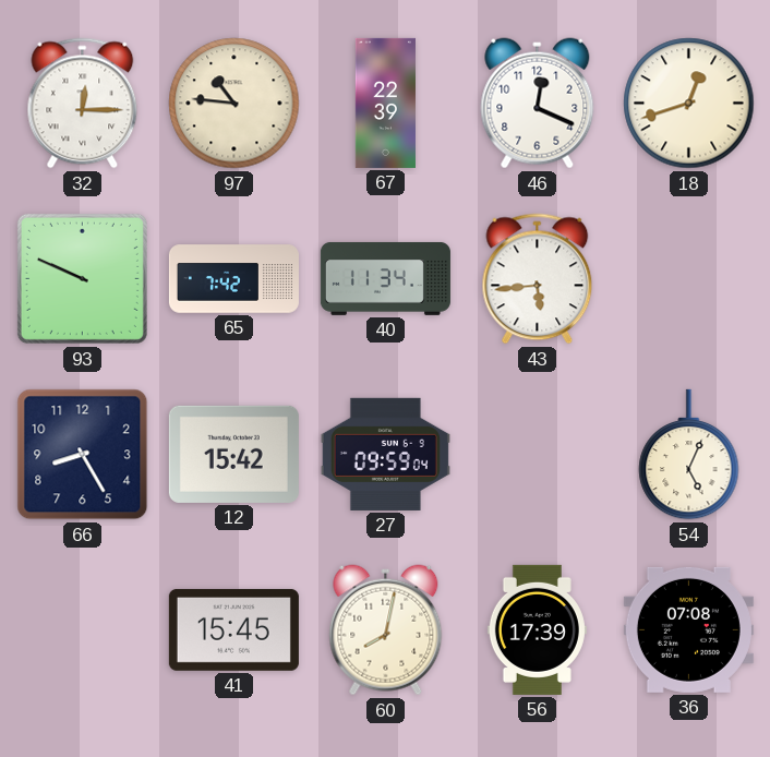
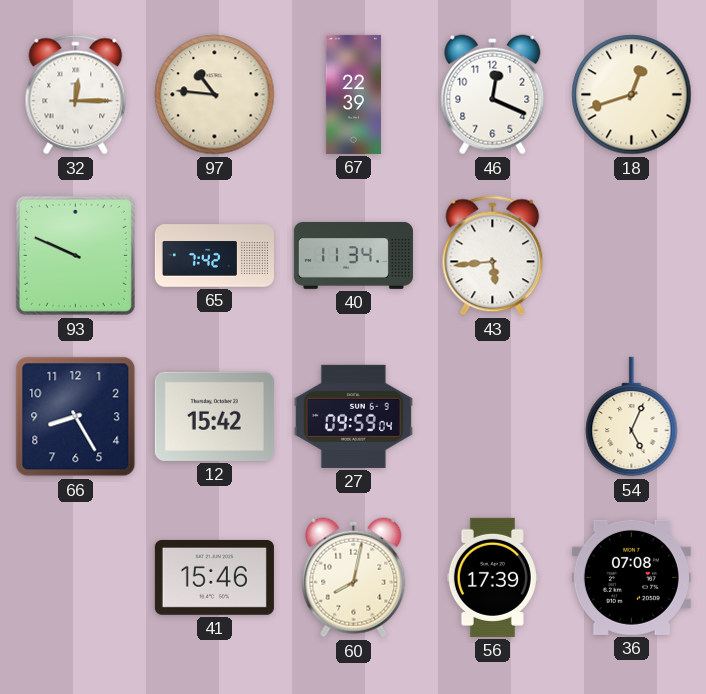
41: 15:45 -> 15:46 (214, 577)
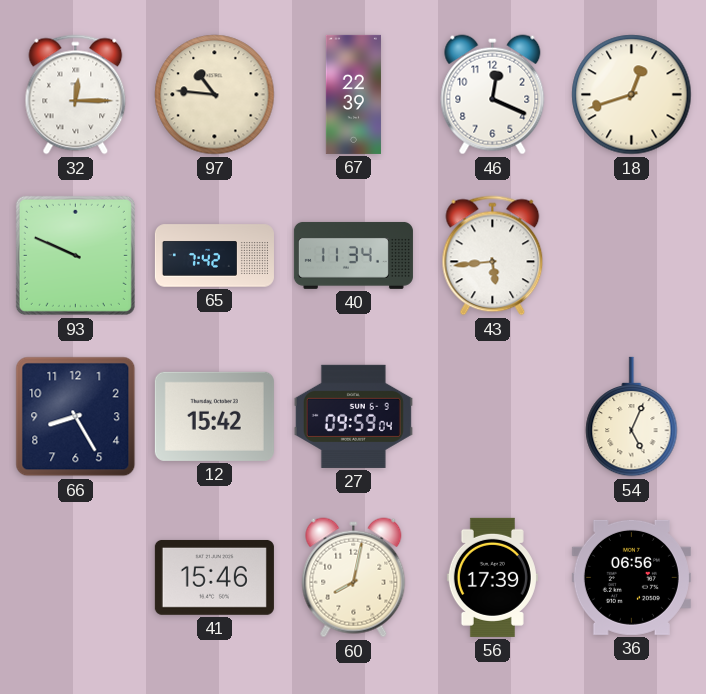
36: 07:08 -> 06:56 (631, 577)
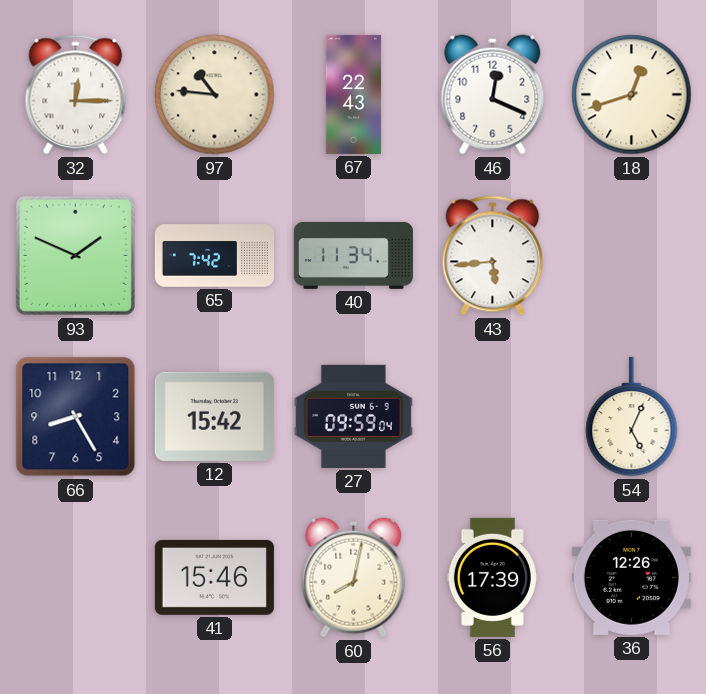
67: 22:39 -> 22:43 (353, 94)
93: 9:49 -> 1:49 (75, 255)
36: 06:56 -> 12:26 (631, 577)
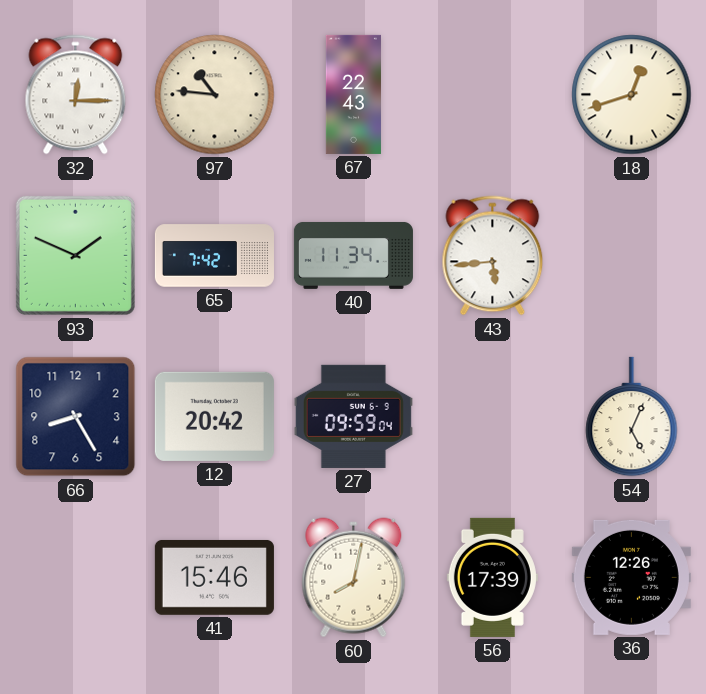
46: 12:19 -> none (493, 95)
12: 15:42 -> 20:42 (214, 416)
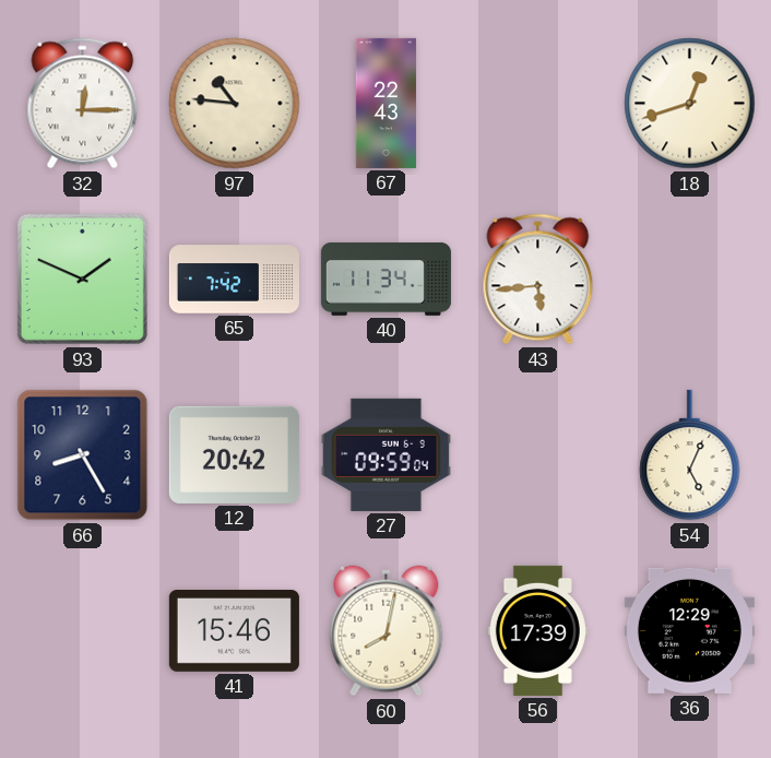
36: 12:26 -> 12:29 (689, 630)
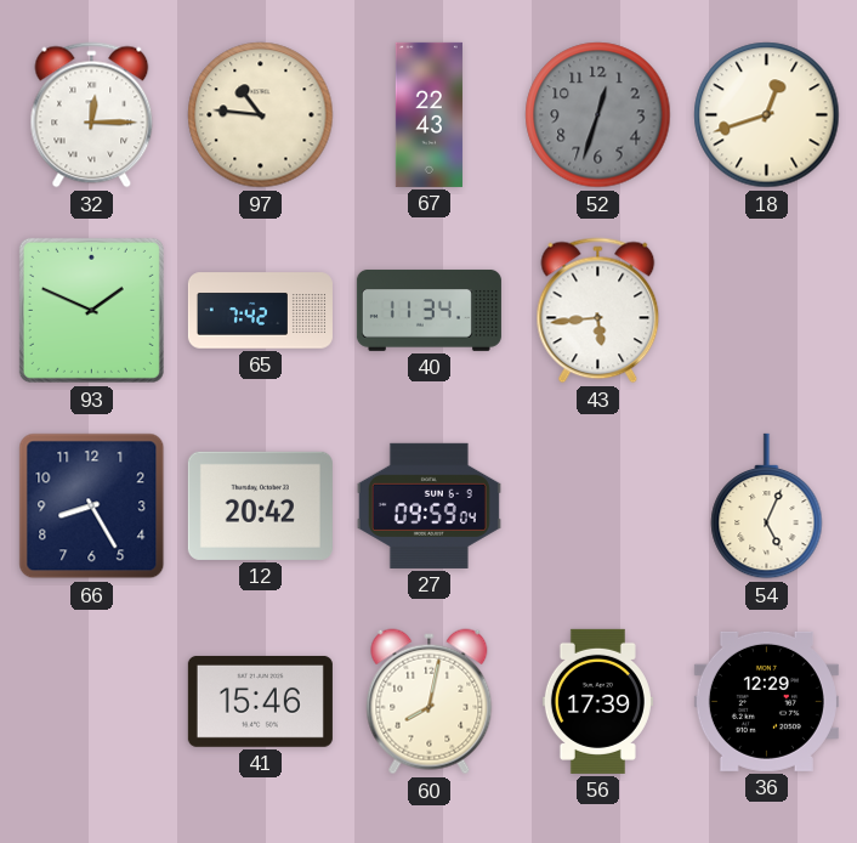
52: none -> 12:33 (598, 115)
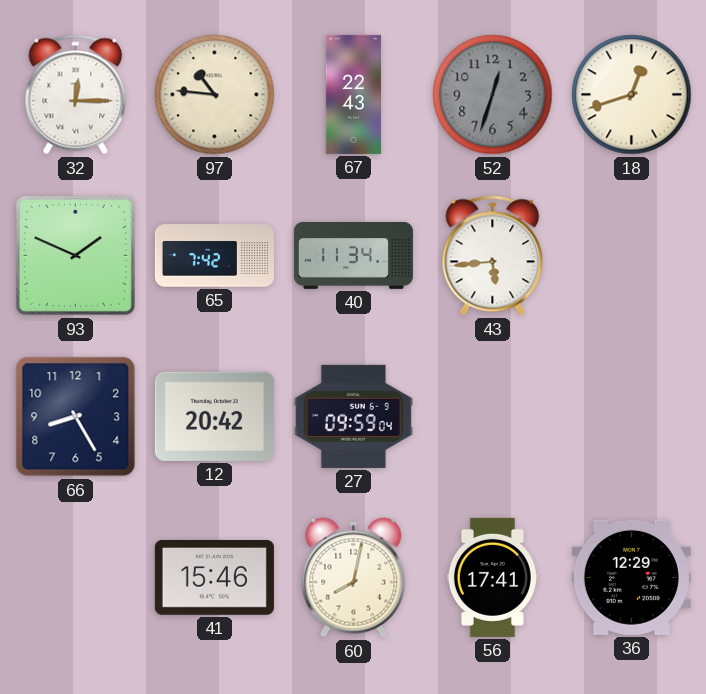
54: 5:04 -> none (767, 507)
56: 17:39 -> 17:41 (492, 577)
